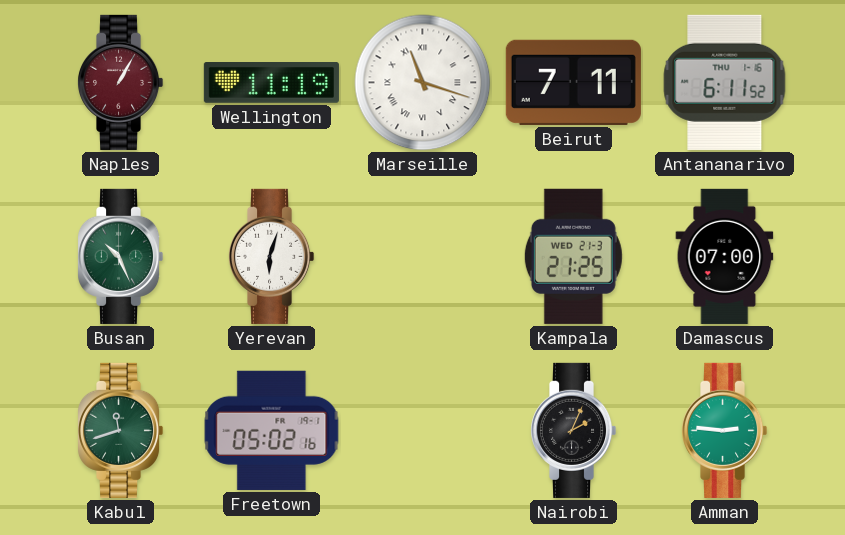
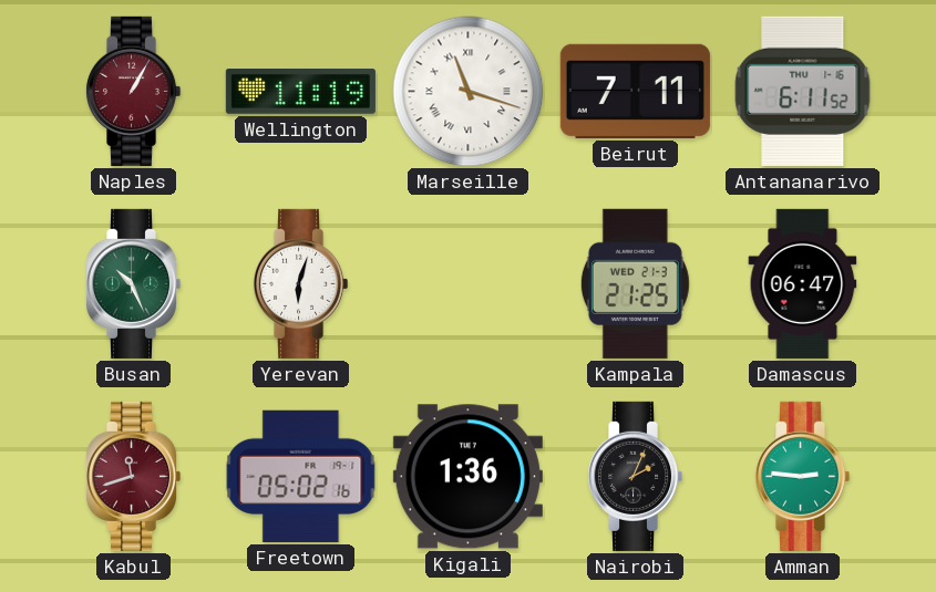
Damascus: 07:00 -> 06:47 (803, 283)
Kabul dial: green -> burgundy (133, 476)
Kigali: none -> 1:36 (467, 477)
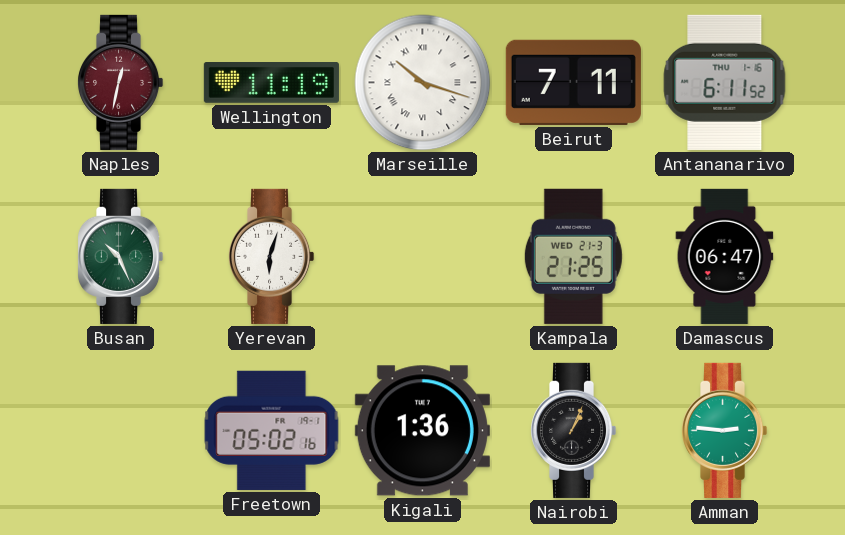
Naples: 1:05 -> 12:32 (120, 82)
Marseille: 11:18 -> 10:18 (423, 83)
Kabul: 11:42 -> none (133, 476)
Nairobi: 2:04 -> 1:04 (573, 430)
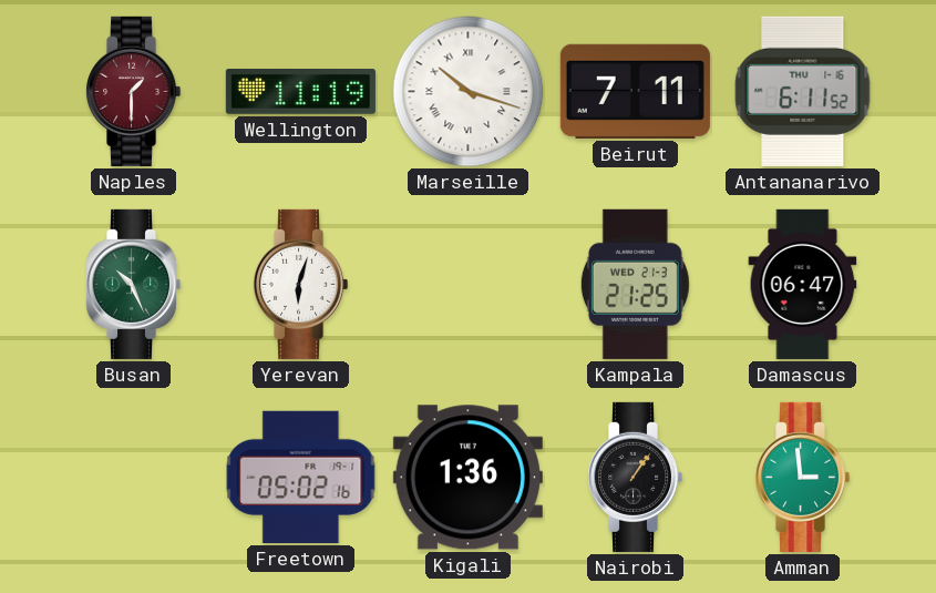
Naples: 12:32 -> 1:30 (133, 91)
Nairobi: 1:04 -> 1:06 (635, 477)
Amman: 2:46 -> 2:59 (802, 477)
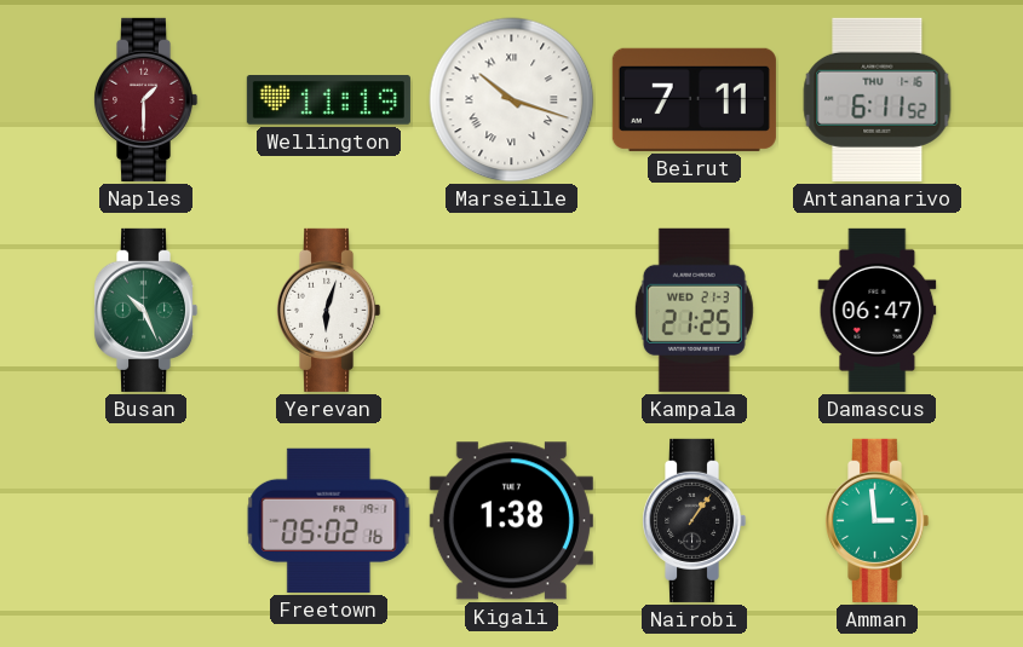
Kigali: 1:36 -> 1:38 (511, 521)
